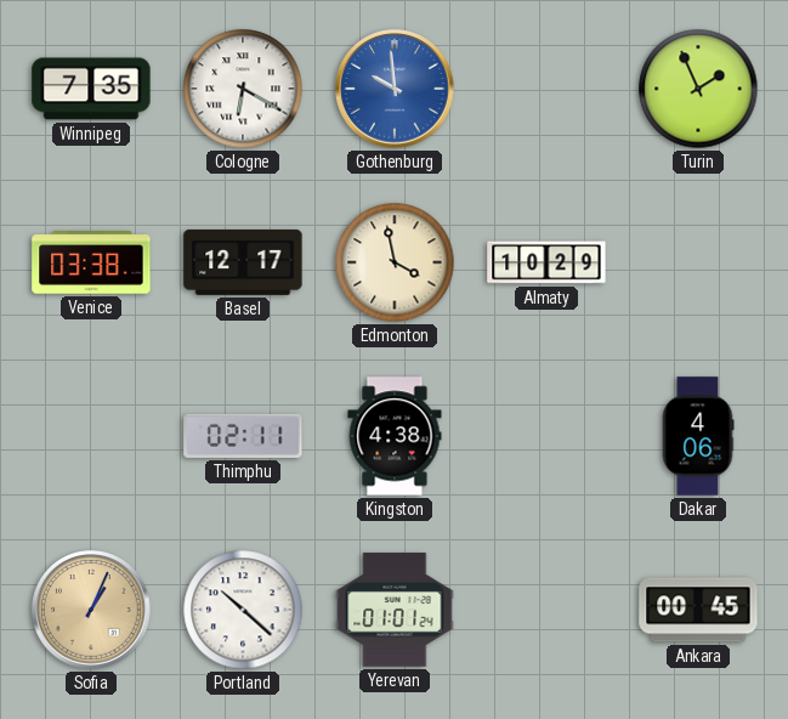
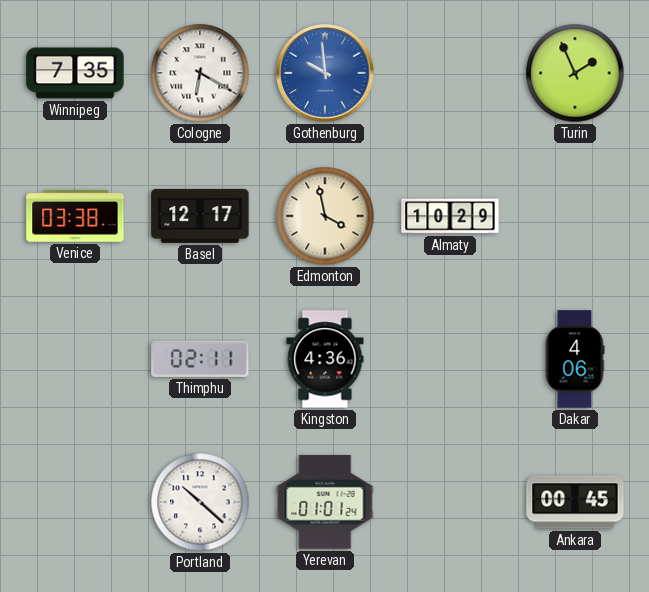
Kingston: 4:38 -> 4:36 (325, 359)
Sofia: 1:04 -> none (91, 610)
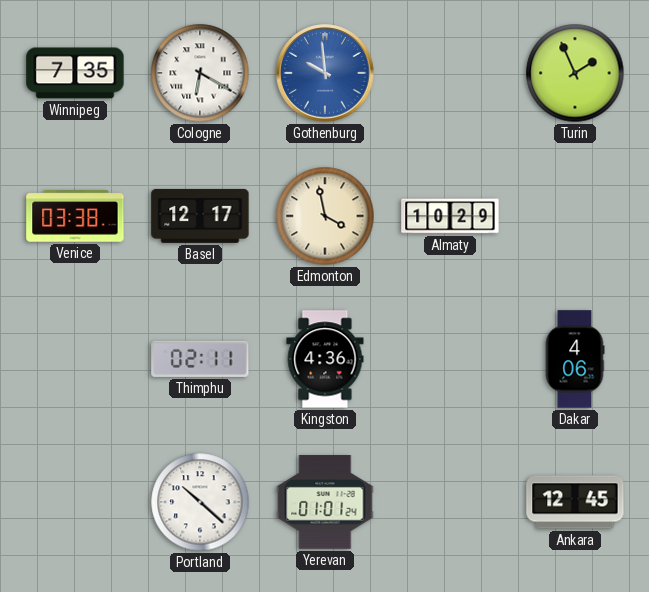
Ankara: 00:45 -> 12:45 (575, 502)
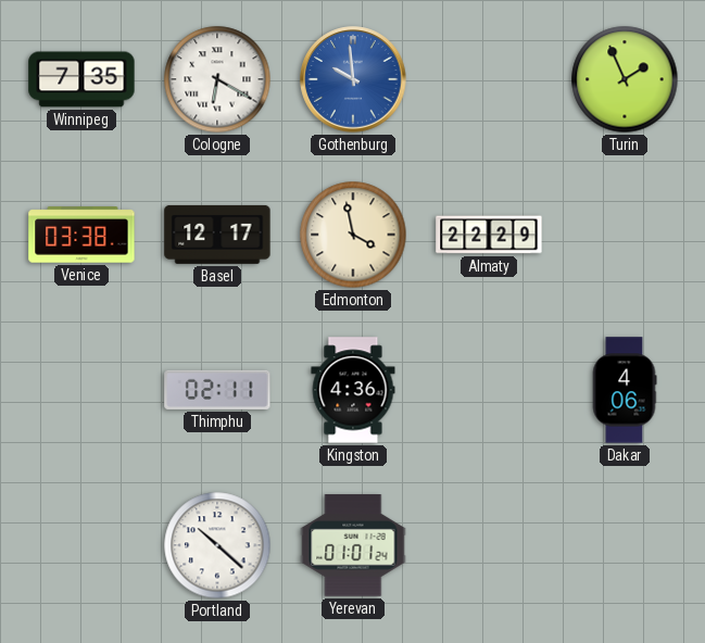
Almaty: 10:29 -> 22:29 (489, 235)
Ankara: 12:45 -> none (575, 502)
